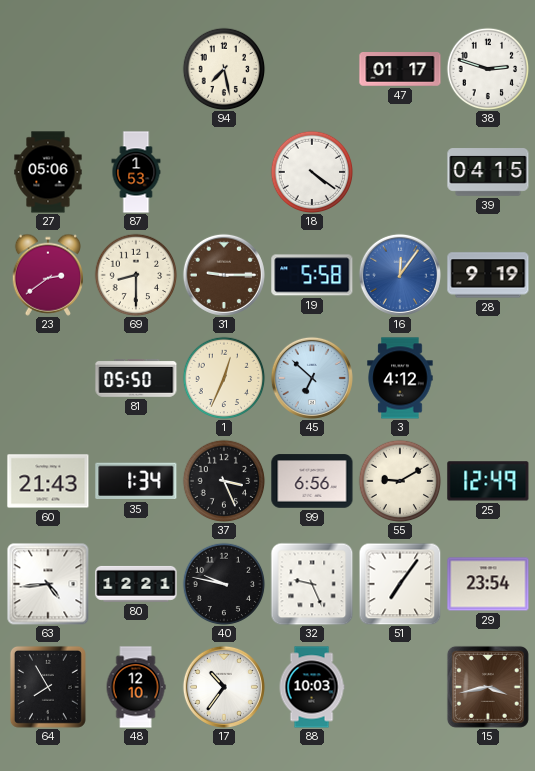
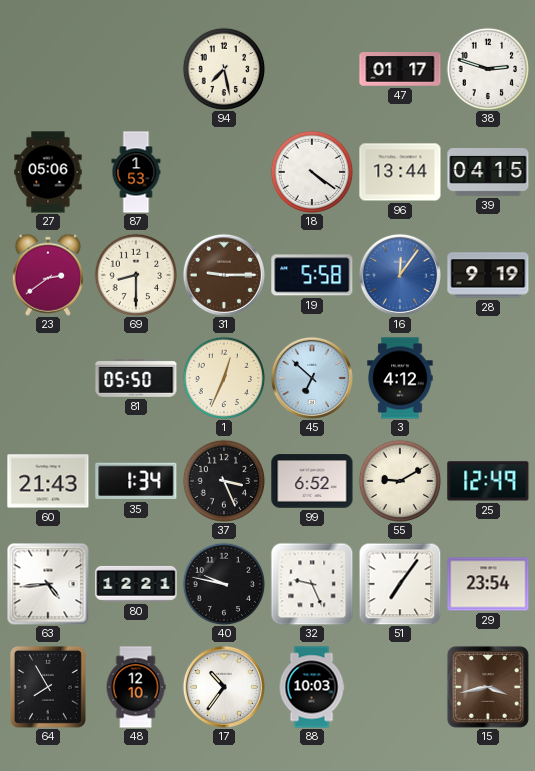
96: none -> 13:44 (400, 172)
99: 6:56 -> 6:52 (312, 481)
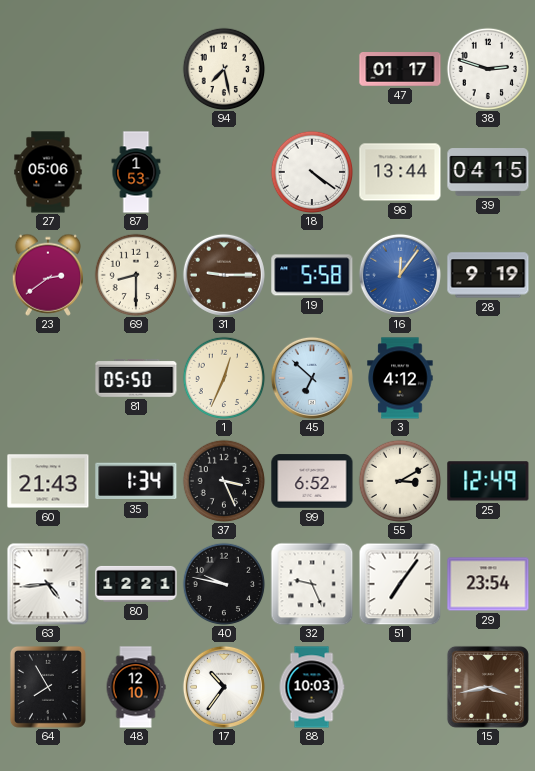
55: 9:10 -> 3:10 (400, 481)
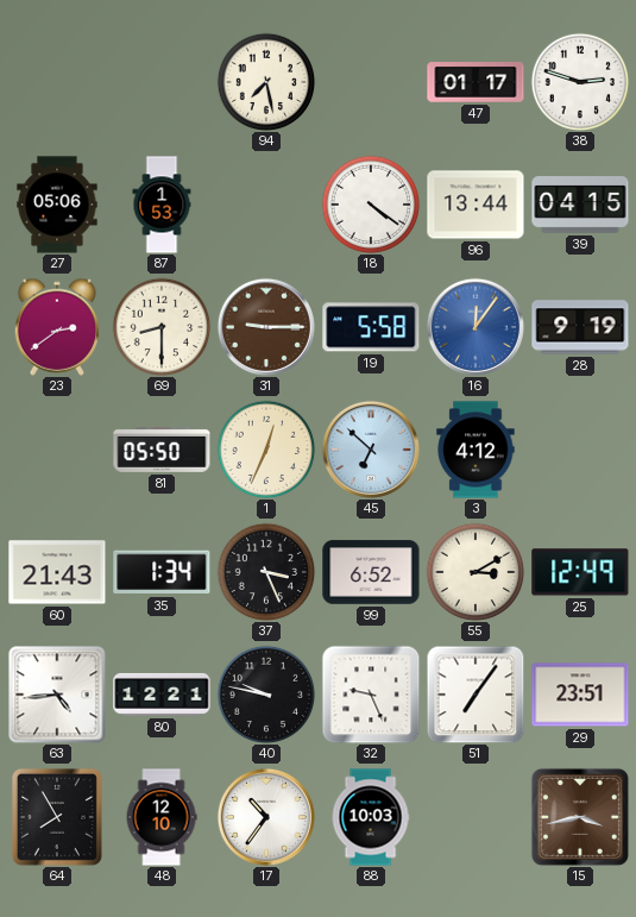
29: 23:54 -> 23:51 (580, 695)
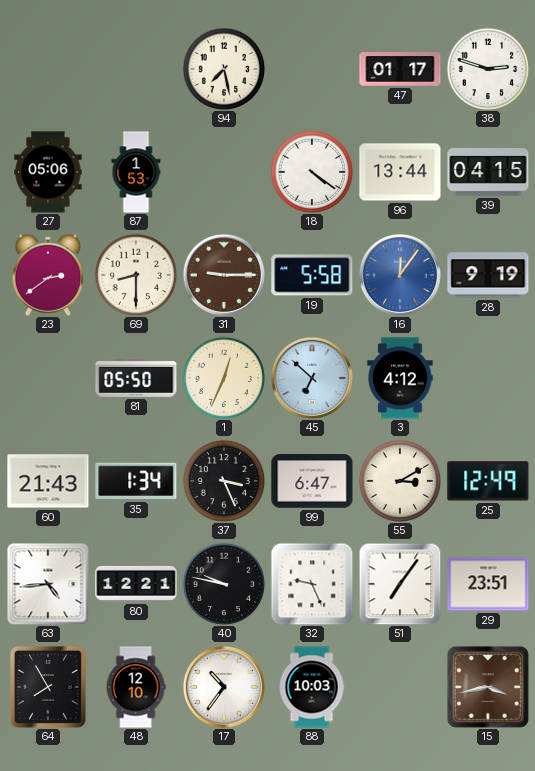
99: 6:52 -> 6:47 (312, 481)
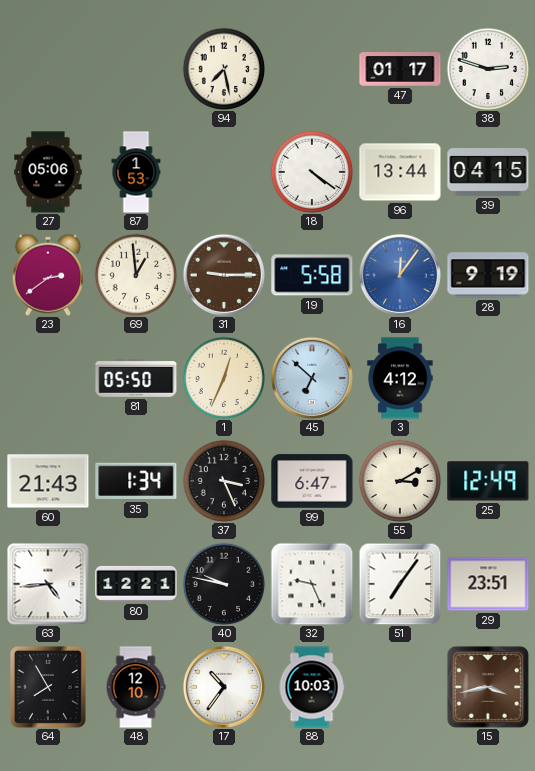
69: 8:30 -> 12:59 (136, 275)
